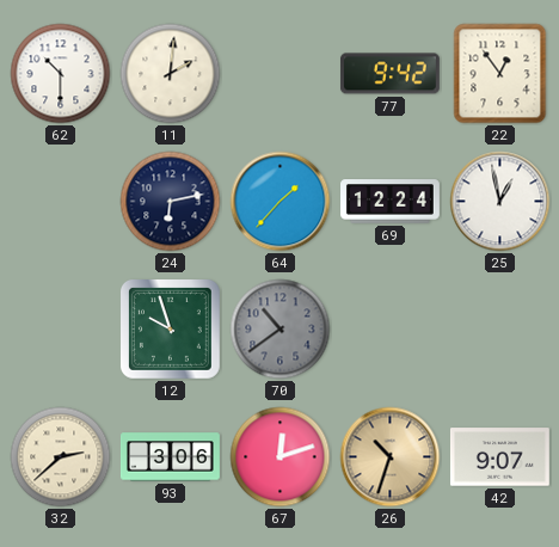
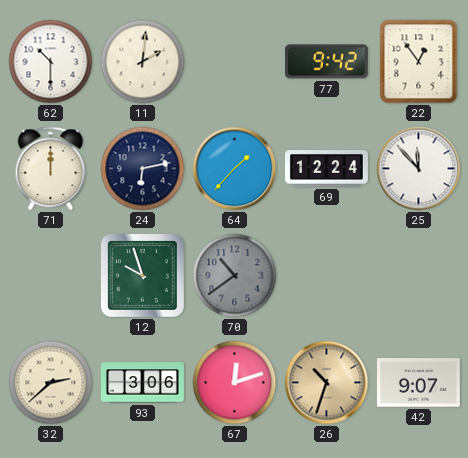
71: none -> 12:00 (51, 169)
25: 12:58 -> 11:53 (419, 169)
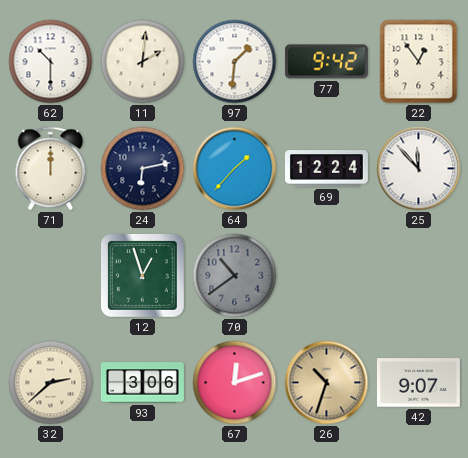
97: none -> 1:31 (235, 62)
12: 9:57 -> 12:57 (142, 275)
